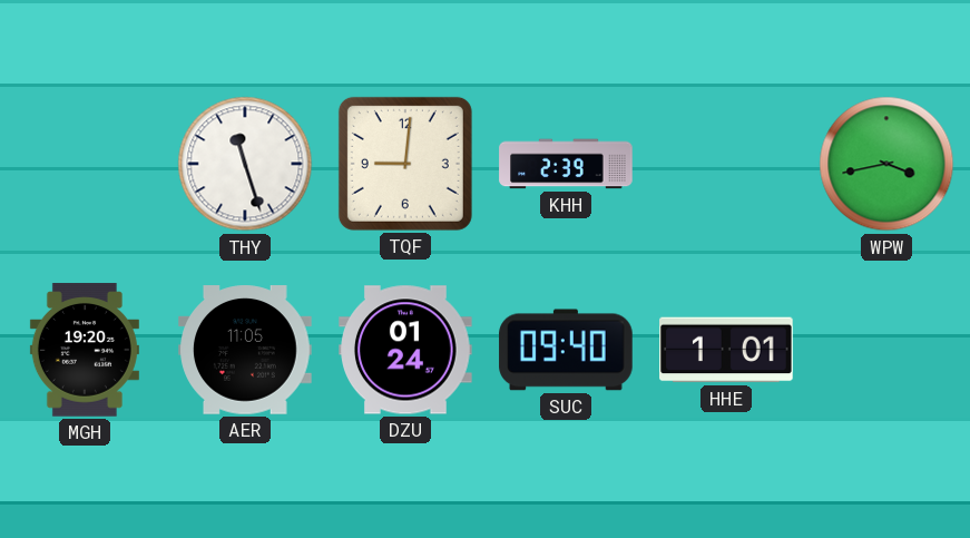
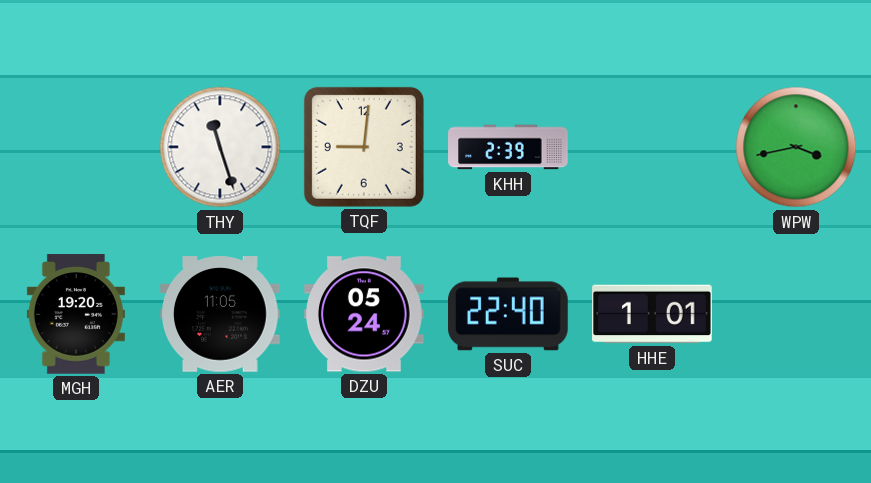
DZU: 01:24 -> 05:24 (364, 314)
SUC: 09:40 -> 22:40 (508, 314)
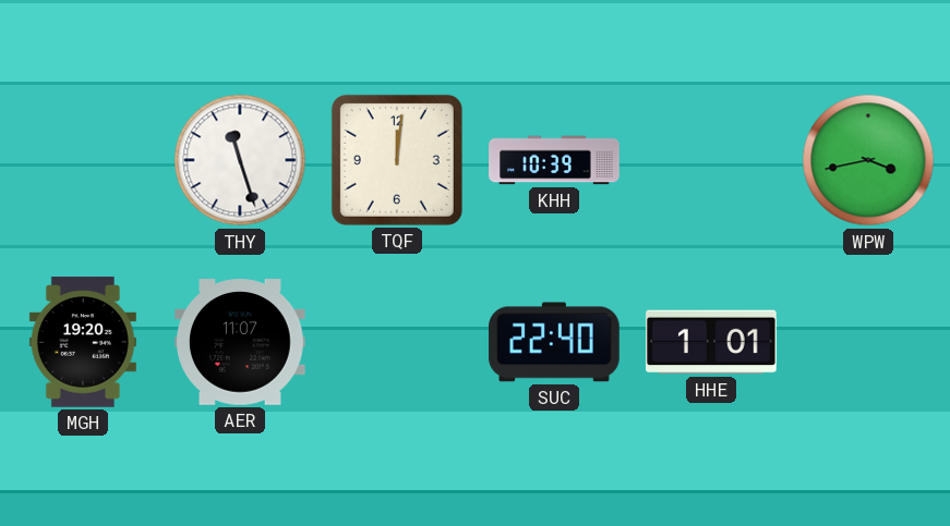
TQF: 9:01 -> 12:01 (397, 160)
KHH: 2:39 -> 10:39 (554, 160)
AER: 11:05 -> 11:07 (240, 342)
DZU: 05:24 -> none (364, 314)
